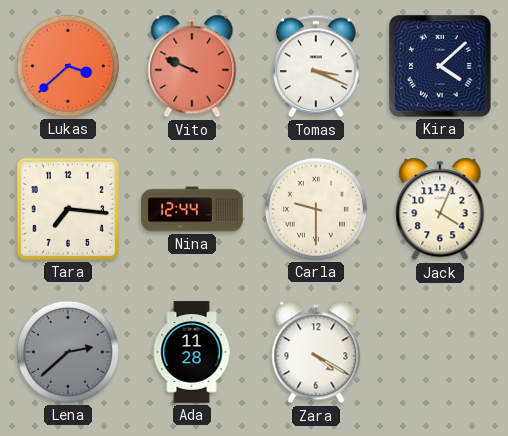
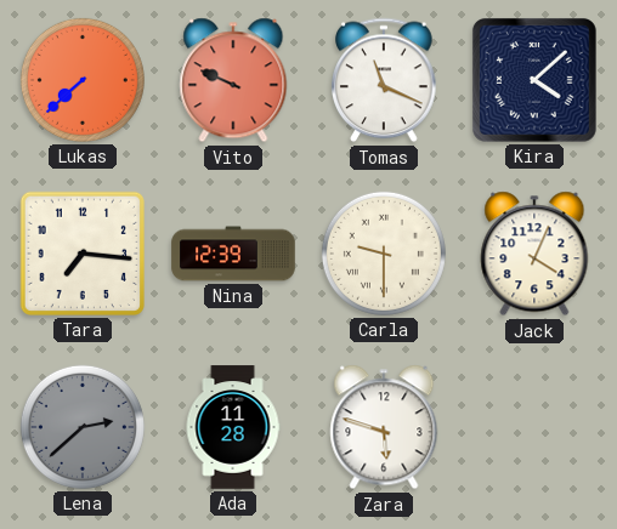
Lukas: 3:38 -> 7:38 (83, 80)
Tomas: 3:19 -> 11:19 (384, 80)
Nina: 12:44 -> 12:39 (233, 254)
Zara: 4:20 -> 5:48 (384, 427)
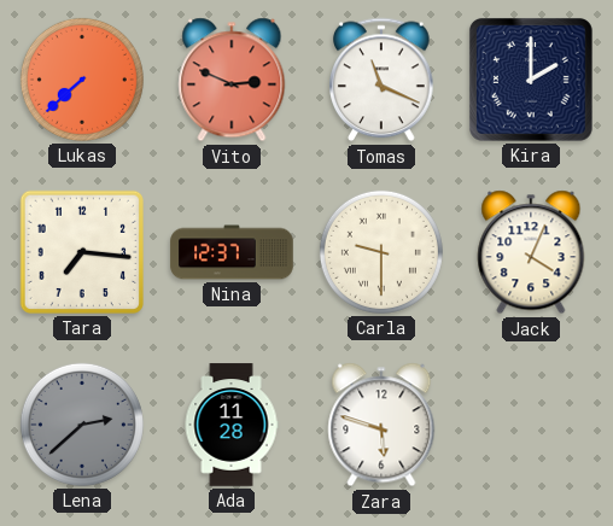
Vito: 9:49 -> 2:49 (232, 80)
Kira: 4:08 -> 2:00 (531, 80)
Nina: 12:39 -> 12:37 (232, 252)
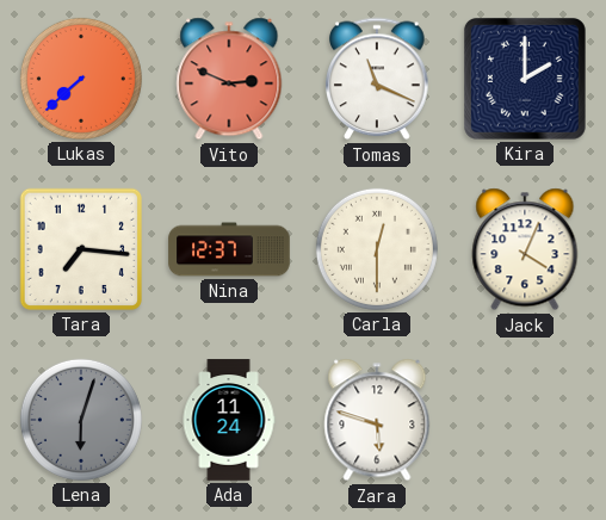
Carla: 9:30 -> 12:30 (377, 249)
Lena: 2:38 -> 6:03 (81, 420)
Ada: 11:28 -> 11:24 (229, 420)
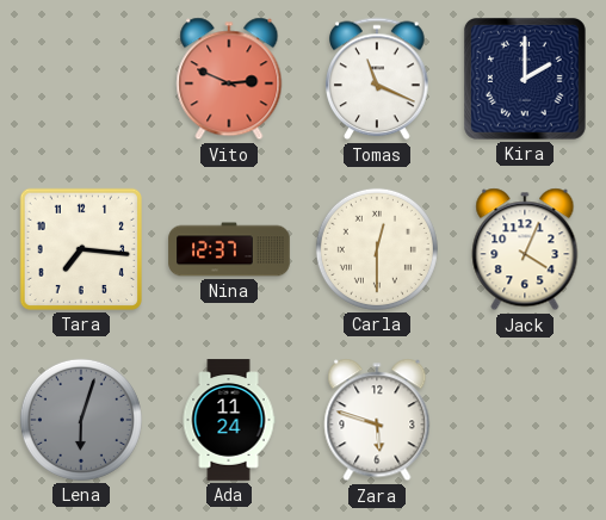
Lukas: 7:38 -> none (81, 79)
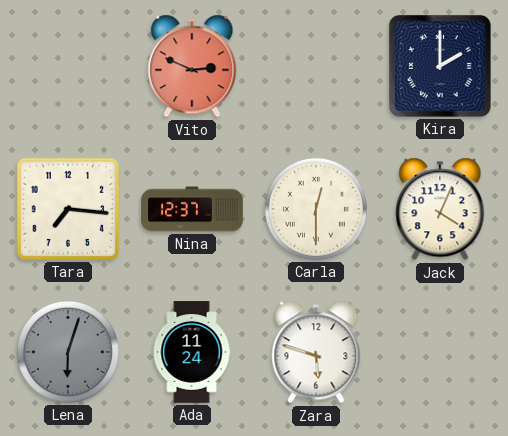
Tomas: 11:19 -> none (377, 79)
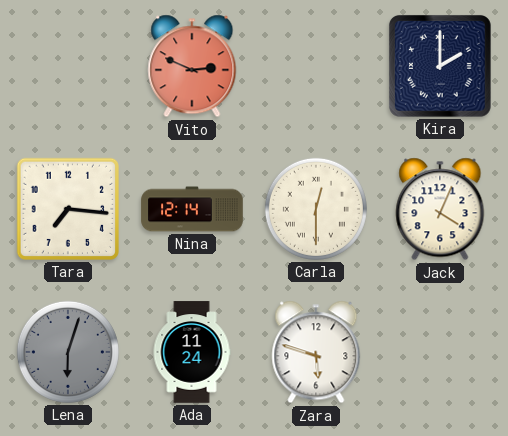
Nina: 12:37 -> 12:14 (192, 209)
